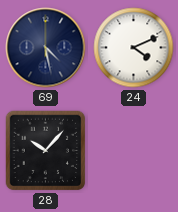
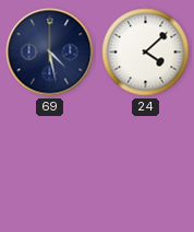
24: 4:11 -> 4:08 (146, 53)
28: 10:07 -> none (46, 151)
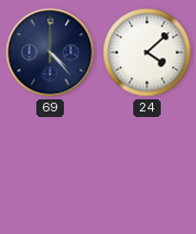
69: 4:28 -> 4:23 (51, 53)
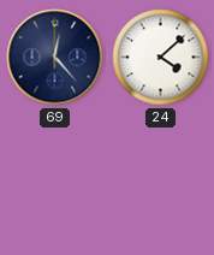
69: 4:23 -> 12:23 (55, 58)
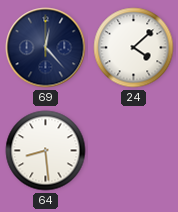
64: none -> 8:29 (46, 151)
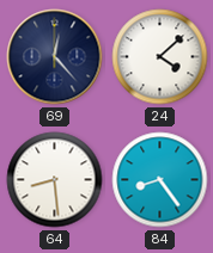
84: none -> 8:24 (160, 180)
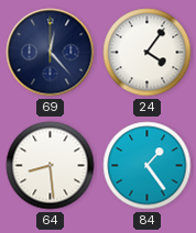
24: 4:08 -> 4:06 (148, 53)
84: 8:24 -> 1:24 (148, 166)
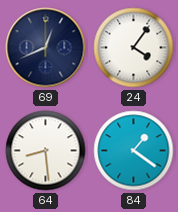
69: 12:23 -> 12:41 (46, 48)
84: 1:24 -> 1:21 (134, 151)
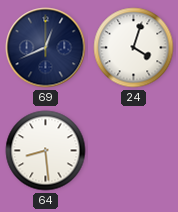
24: 4:06 -> 4:03 (134, 48)
84: 1:21 -> none (134, 151)
